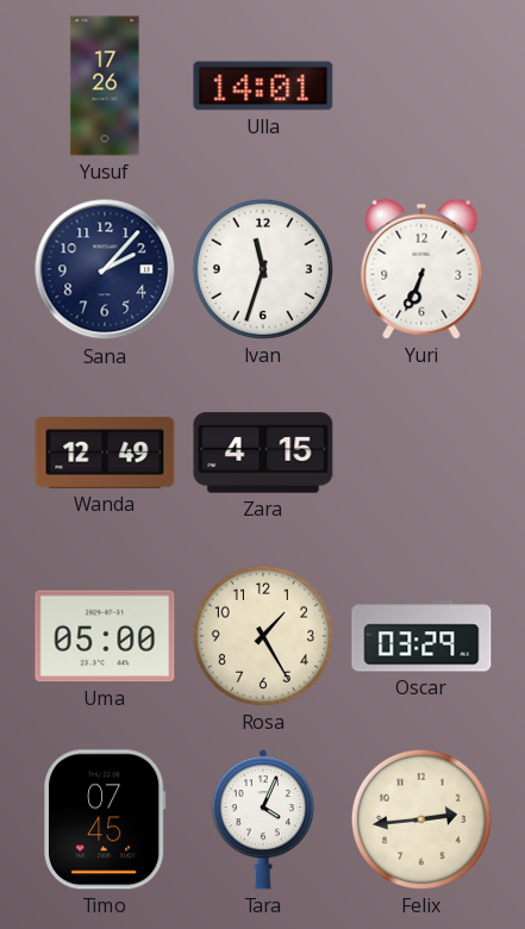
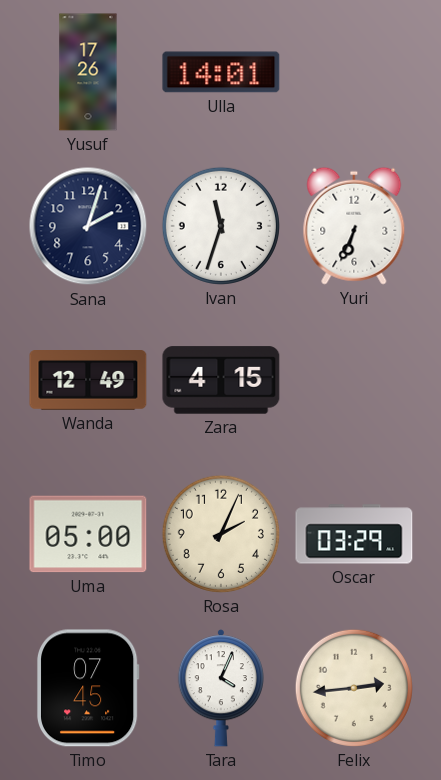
Sana: 2:07 -> 2:03 (88, 226)
Rosa: 1:25 -> 2:04 (221, 534)
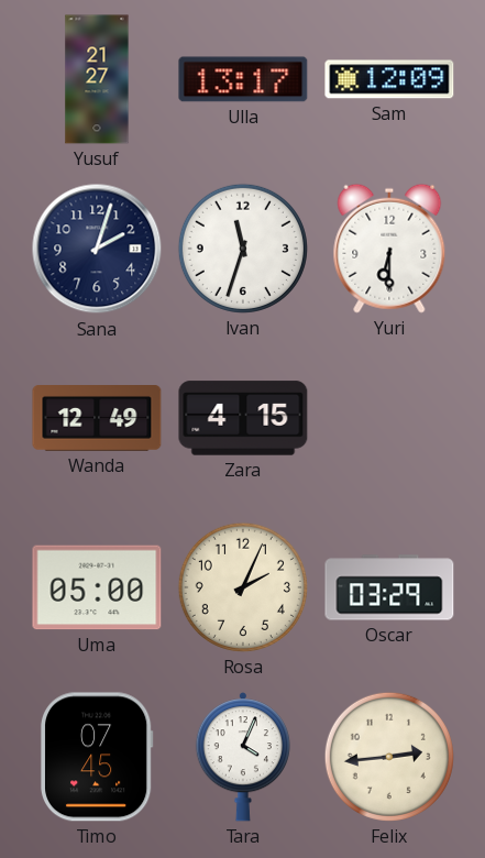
Yusuf: 17:26 -> 21:27 (97, 79)
Ulla: 14:01 -> 13:17 (243, 79)
Sam: none -> 12:09 (389, 79)
Yuri: 6:34 -> 6:30 (389, 249)
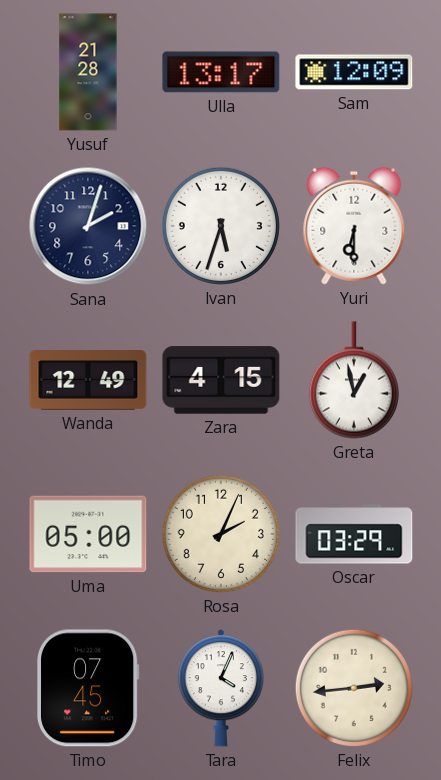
Yusuf: 21:27 -> 21:28 (88, 72)
Ivan: 11:33 -> 5:33 (221, 226)
Greta: none -> 12:58 (354, 380)
